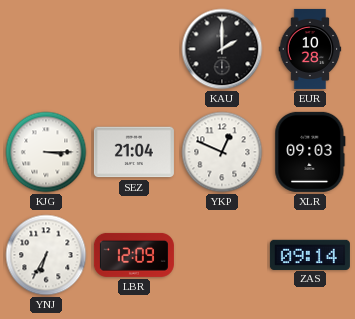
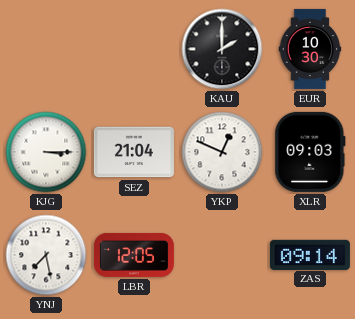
EUR: 10:28 -> 10:30 (310, 49)
YNJ: 6:35 -> 7:28 (46, 255)
LBR: 12:09 -> 12:05 (134, 255)
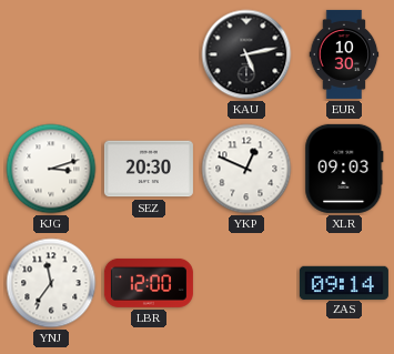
KAU: 2:00 -> 5:13 (246, 54)
KJG: 3:15 -> 3:12 (51, 169)
SEZ: 21:04 -> 20:30 (149, 169)
YNJ: 7:28 -> 11:36 (51, 283)
LBR: 12:05 -> 12:00 (149, 283)
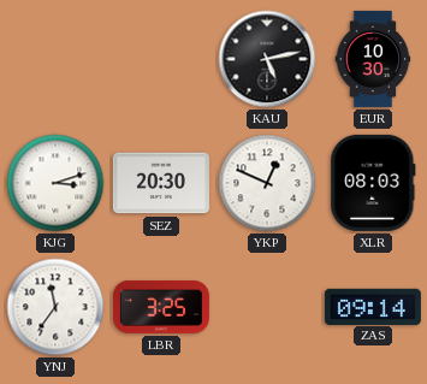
XLR: 09:03 -> 08:03 (373, 183)
LBR: 12:00 -> 3:25 (161, 307)
